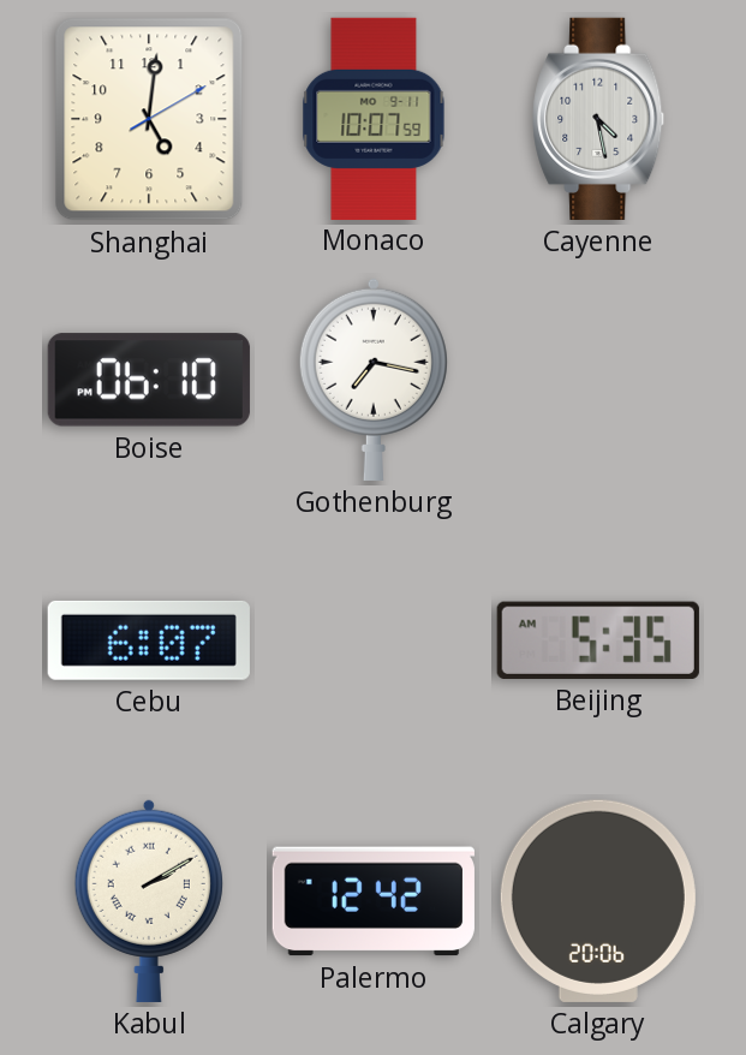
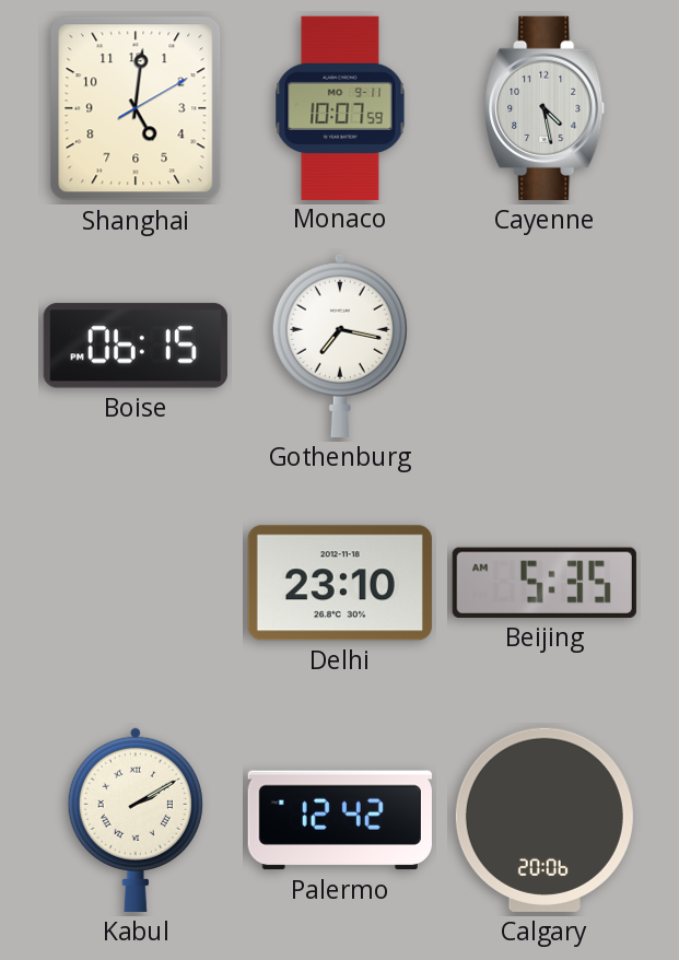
Boise: 06:10 -> 06:15 (136, 346)
Cebu: 6:07 -> none (149, 640)
Delhi: none -> 23:10 (340, 583)
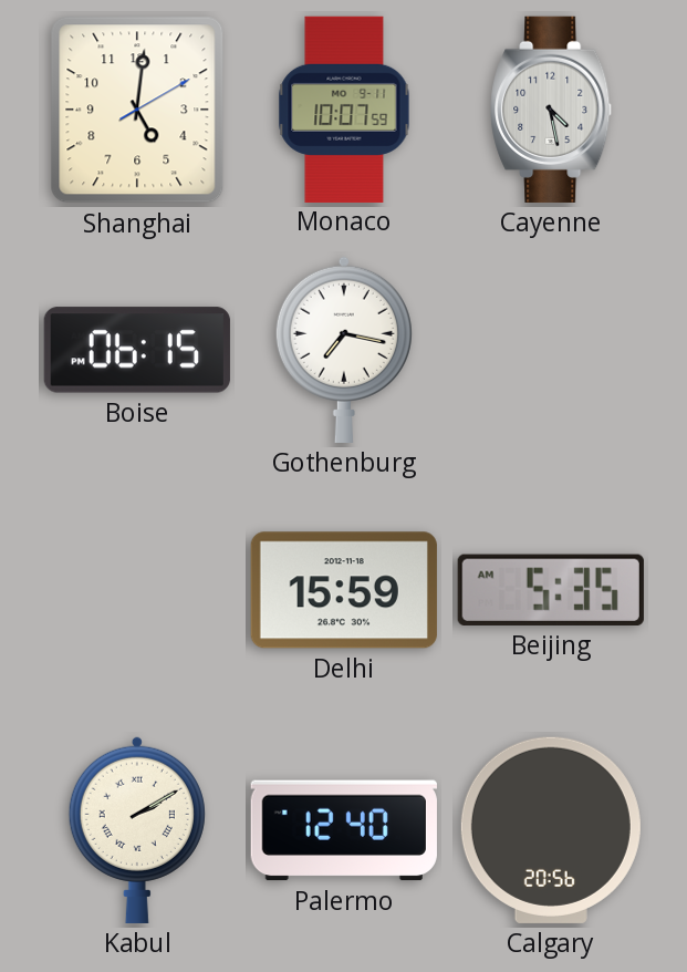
Delhi: 23:10 -> 15:59 (344, 590)
Palermo: 12:42 -> 12:40 (344, 830)
Calgary: 20:06 -> 20:56 (551, 830)
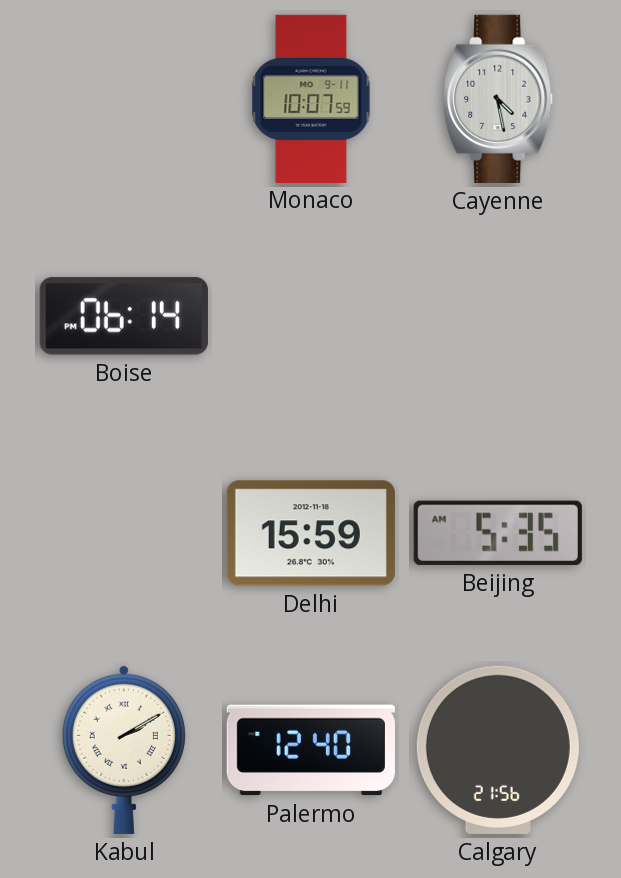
Shanghai: 5:01 -> none (137, 110)
Boise: 06:15 -> 06:14 (124, 316)
Gothenburg: 7:17 -> none (344, 349)
Calgary: 20:56 -> 21:56 (498, 750)
